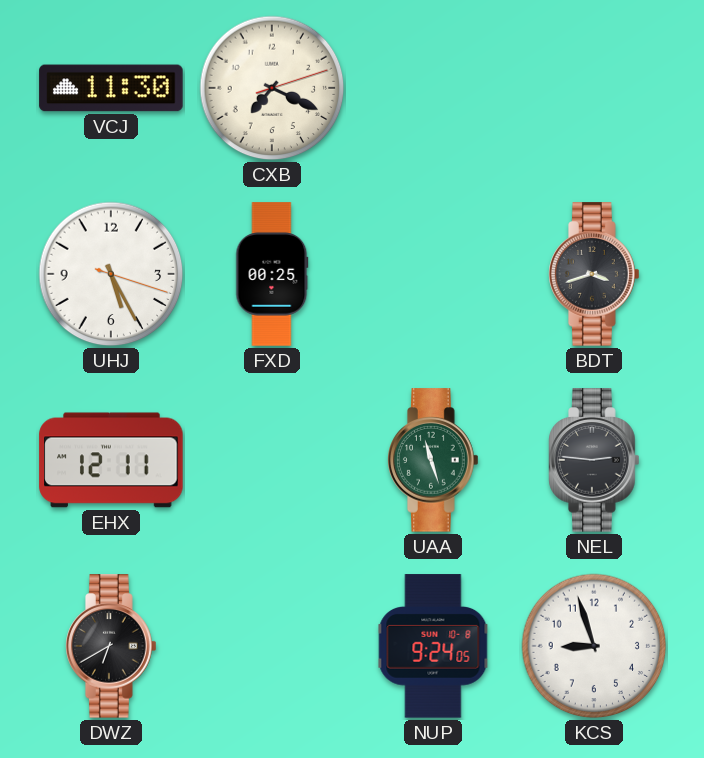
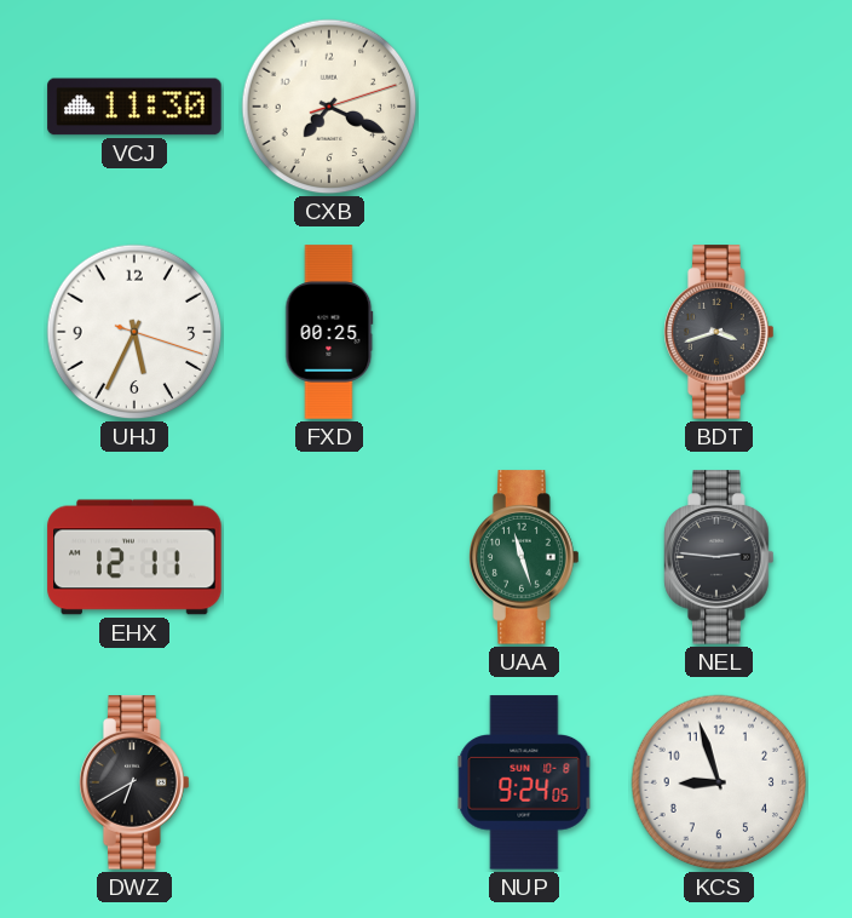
UHJ: 5:25 -> 5:34 (134, 332)
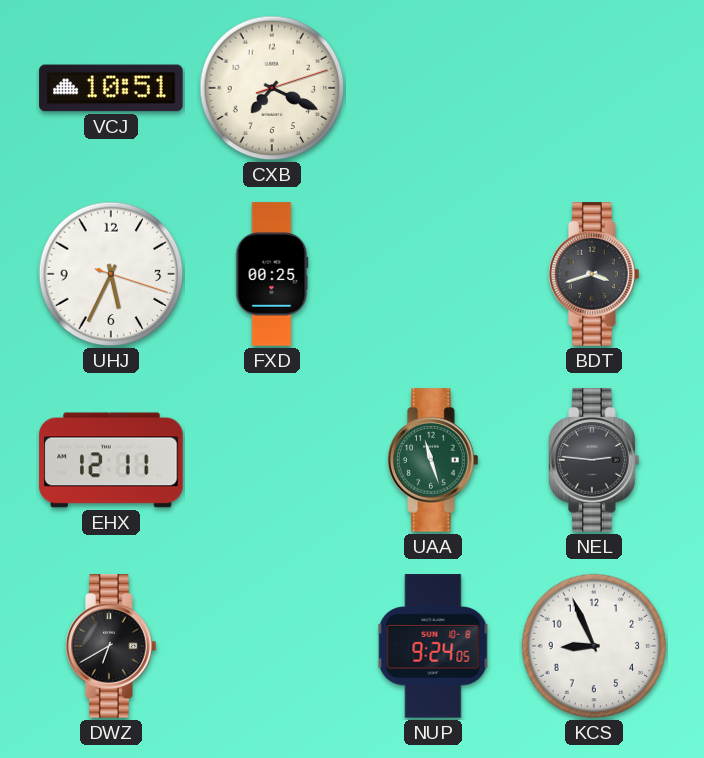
VCJ: 11:30 -> 10:51 (111, 88)
KCS: 8:57 -> 8:56 (594, 646)
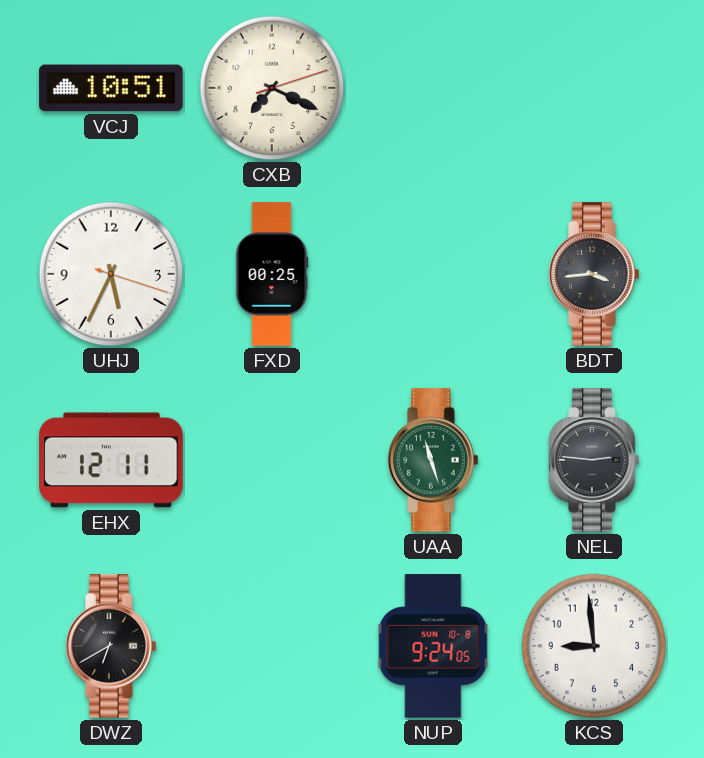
BDT: 3:42 -> 3:44 (594, 274)
KCS: 8:56 -> 8:59 (594, 646)
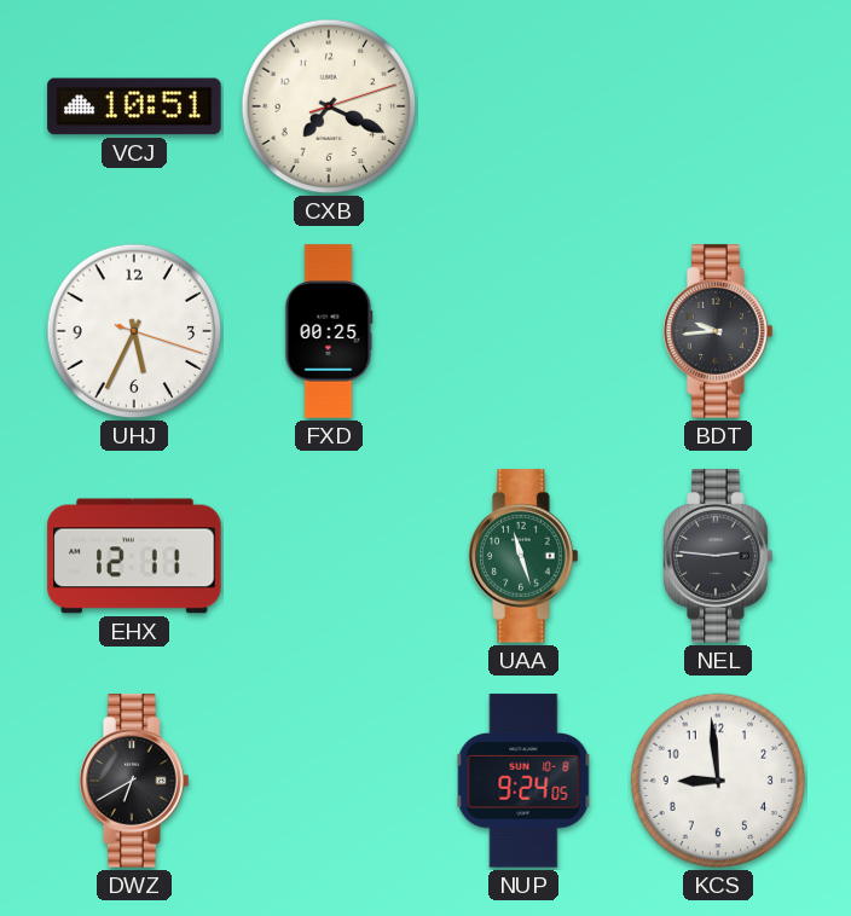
BDT: 3:44 -> 9:44 (718, 331)
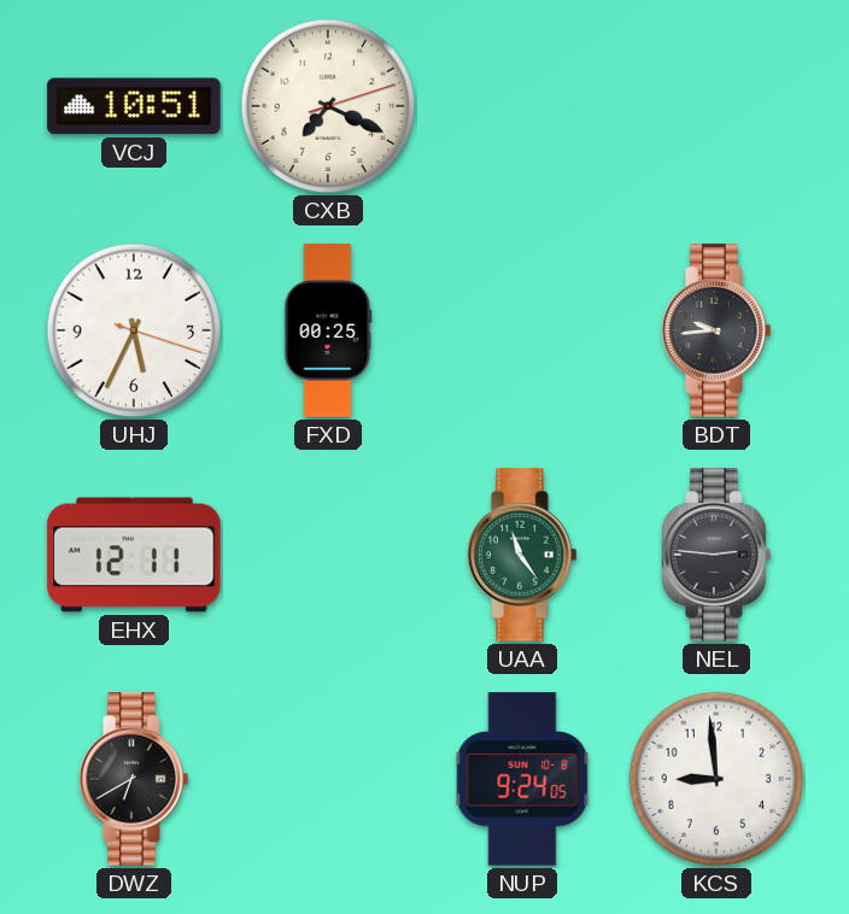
UAA: 11:27 -> 11:24 (522, 555)
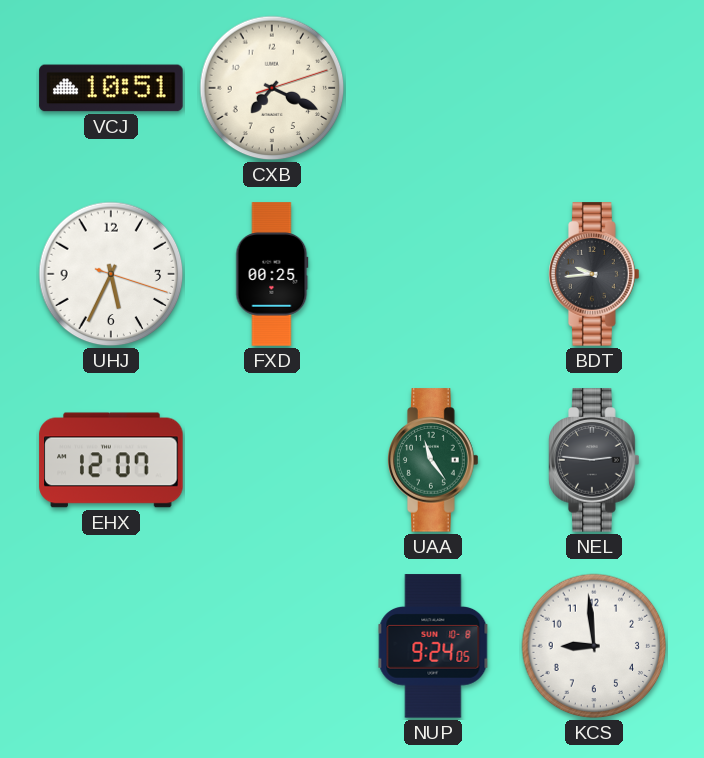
EHX: 12:11 -> 12:07 (111, 460)
DWZ: 6:40 -> none (134, 779)
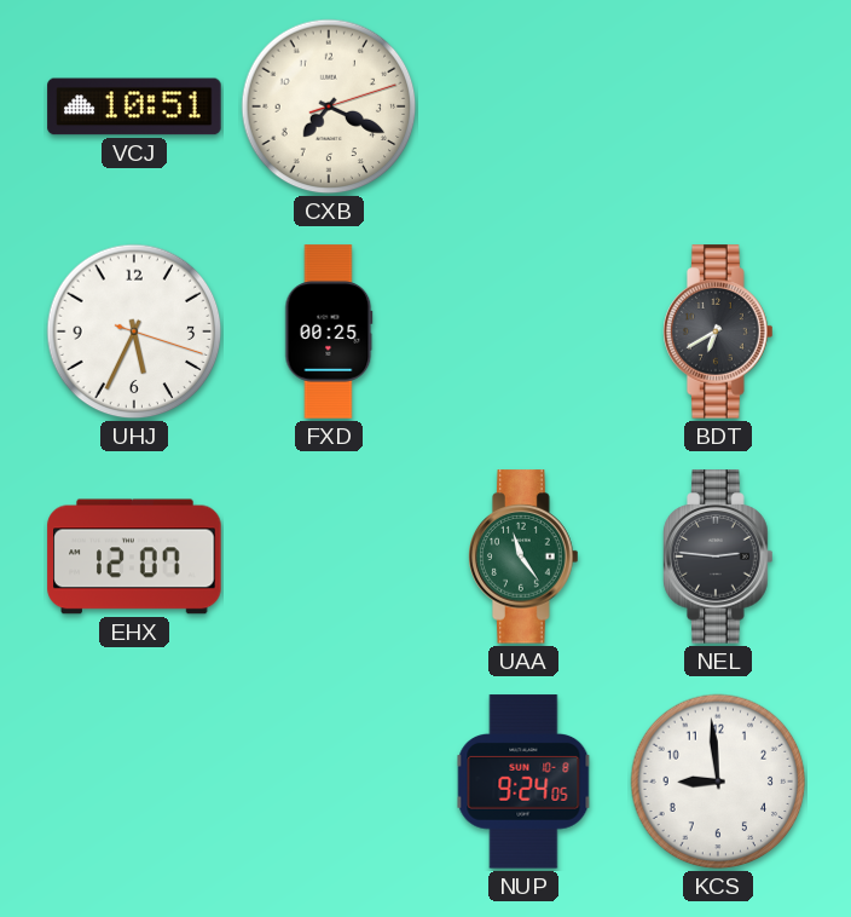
BDT: 9:44 -> 6:40 (718, 331)
